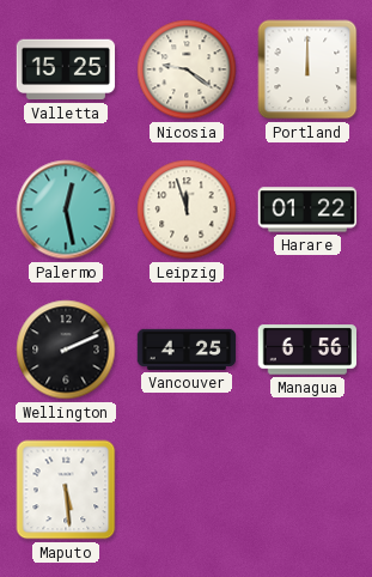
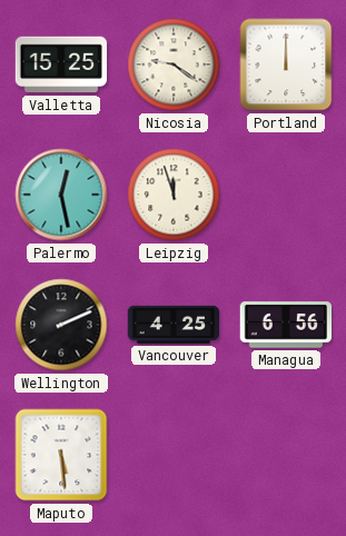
Harare: 01:22 -> none (307, 209)
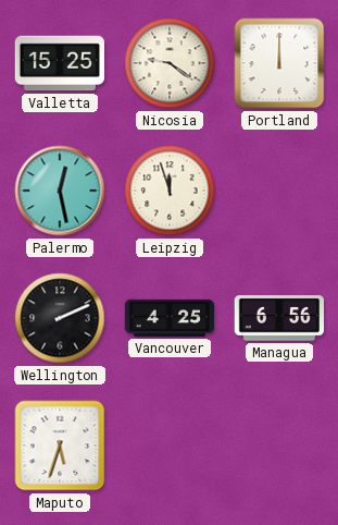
Maputo: 5:29 -> 5:33 (60, 445)
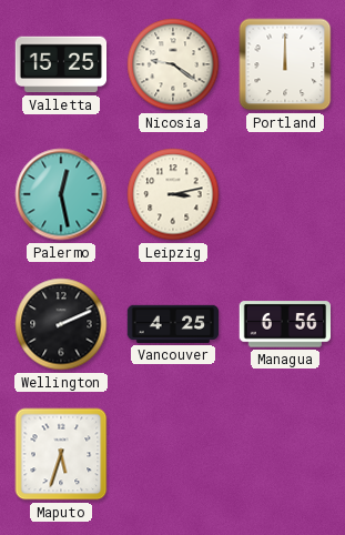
Leipzig: 11:57 -> 3:13 (173, 194)
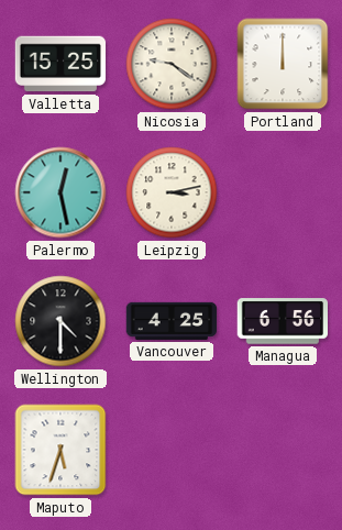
Wellington: 2:11 -> 4:30 (60, 321)
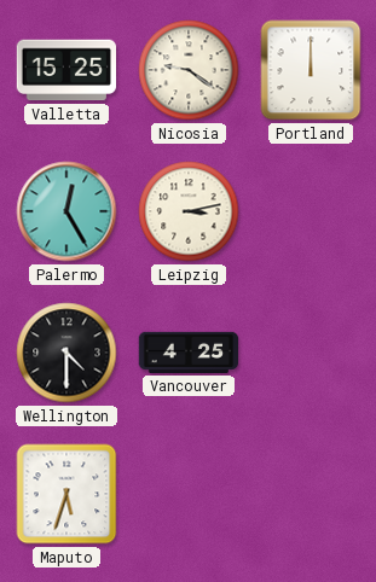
Palermo: 12:28 -> 12:25 (66, 211)
Managua: 6:56 -> none (283, 321)
